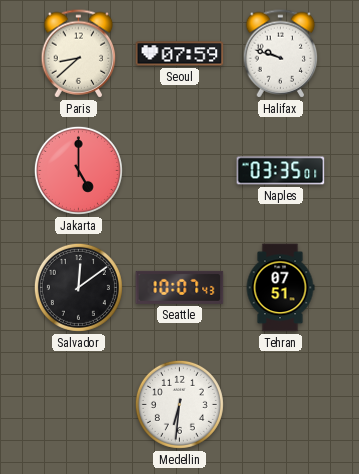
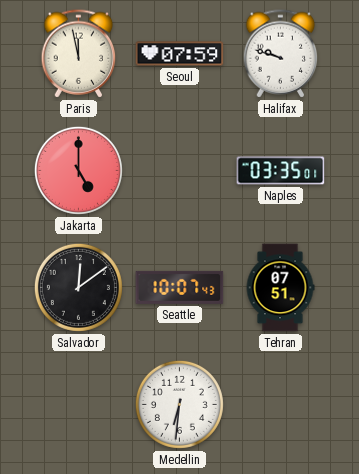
Paris: 8:38 -> 11:58 (79, 54)
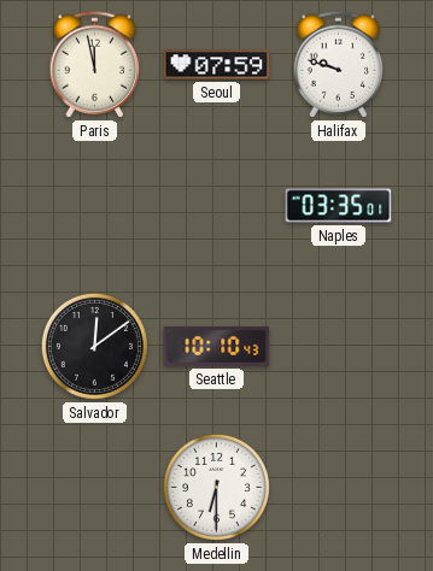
Jakarta: 5:00 -> none (78, 170)
Seattle: 10:07 -> 10:10 (217, 346)
Tehran: 07:51 -> none (280, 288)
Medellin: 6:31 -> 6:30 (216, 487)
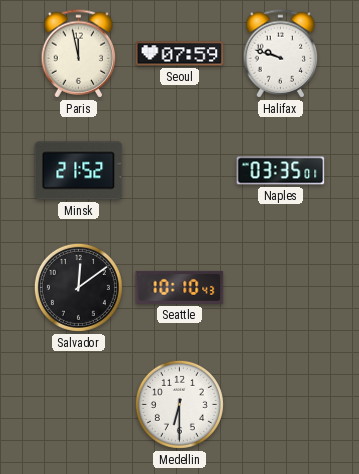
Minsk: none -> 21:52 (79, 171)
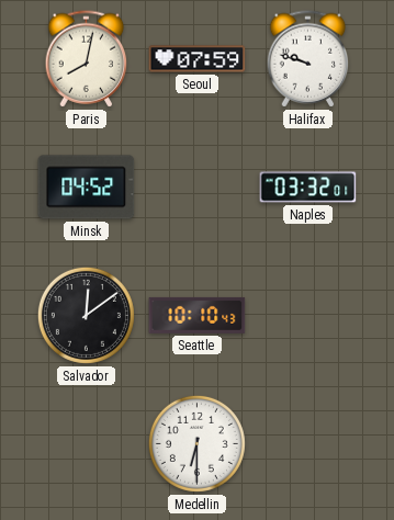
Paris: 11:58 -> 8:02 (87, 59)
Minsk: 21:52 -> 04:52 (87, 188)
Naples: 03:35 -> 03:32 (308, 188)
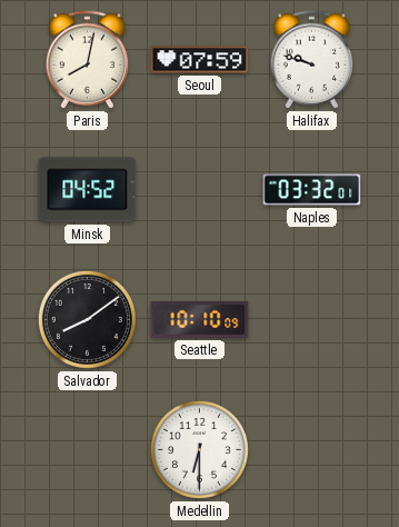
Salvador: 12:09 -> 8:09 (87, 319)
Seattle: 10:10:43 -> 10:10:09 (200, 319)
